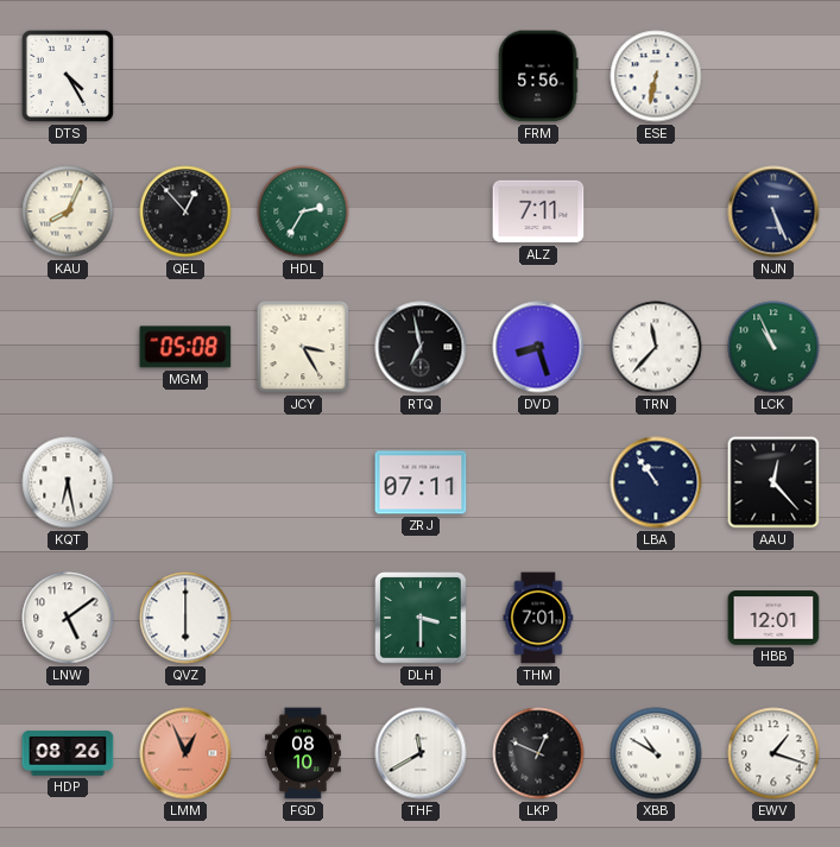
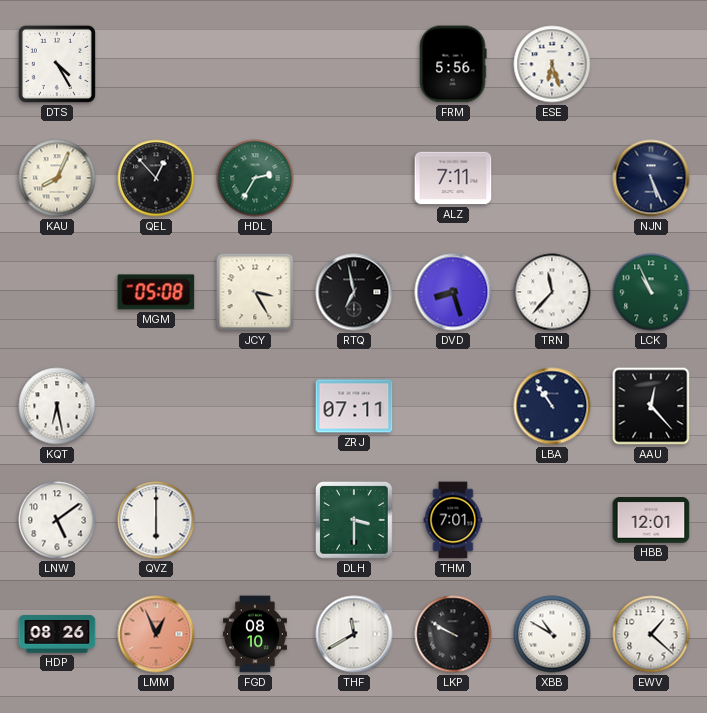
ESE: 6:32 -> 6:27 (552, 64)
LKP: 12:49 -> 9:50 (453, 634)
EWV: 1:18 -> 1:22 (651, 634)
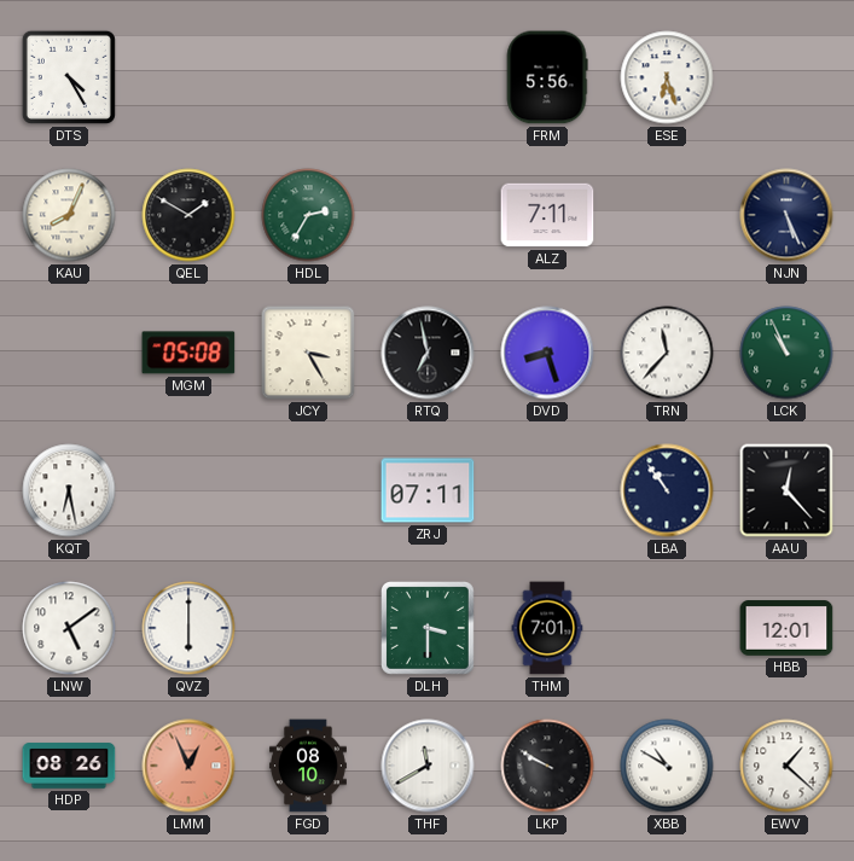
QEL: 12:53 -> 1:50 (188, 215)
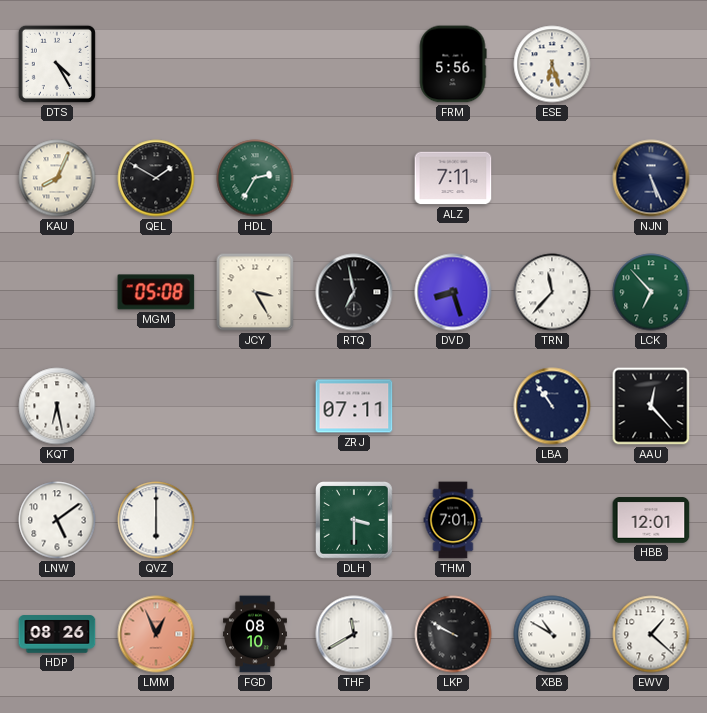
LCK: 10:56 -> 6:53 (651, 292)
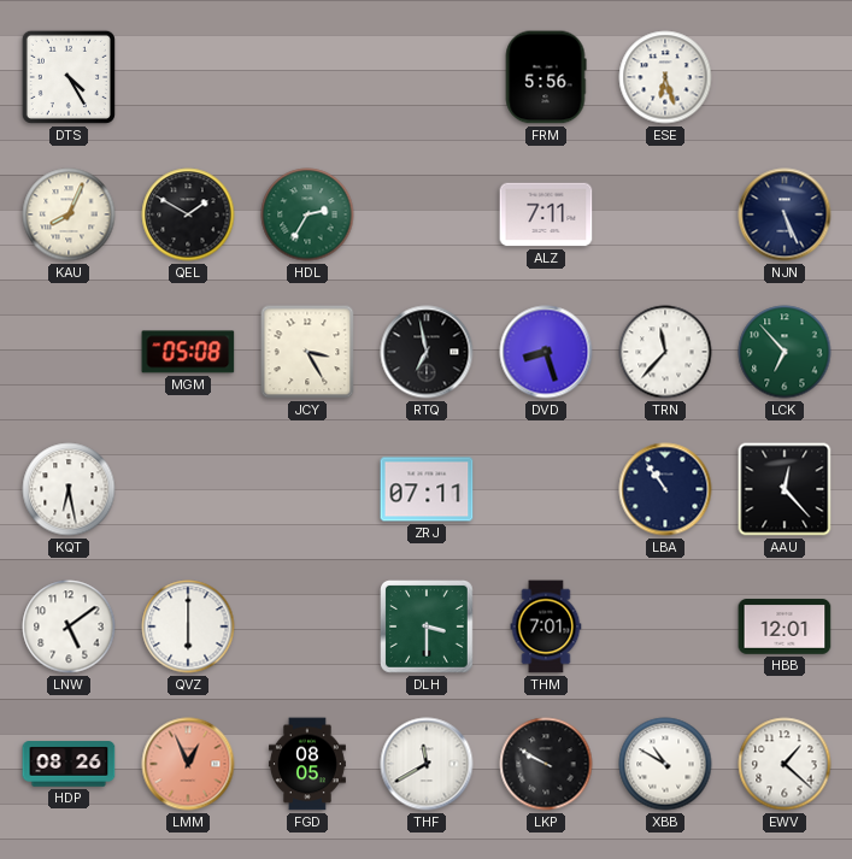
FGD: 08:10 -> 08:05 (307, 764)
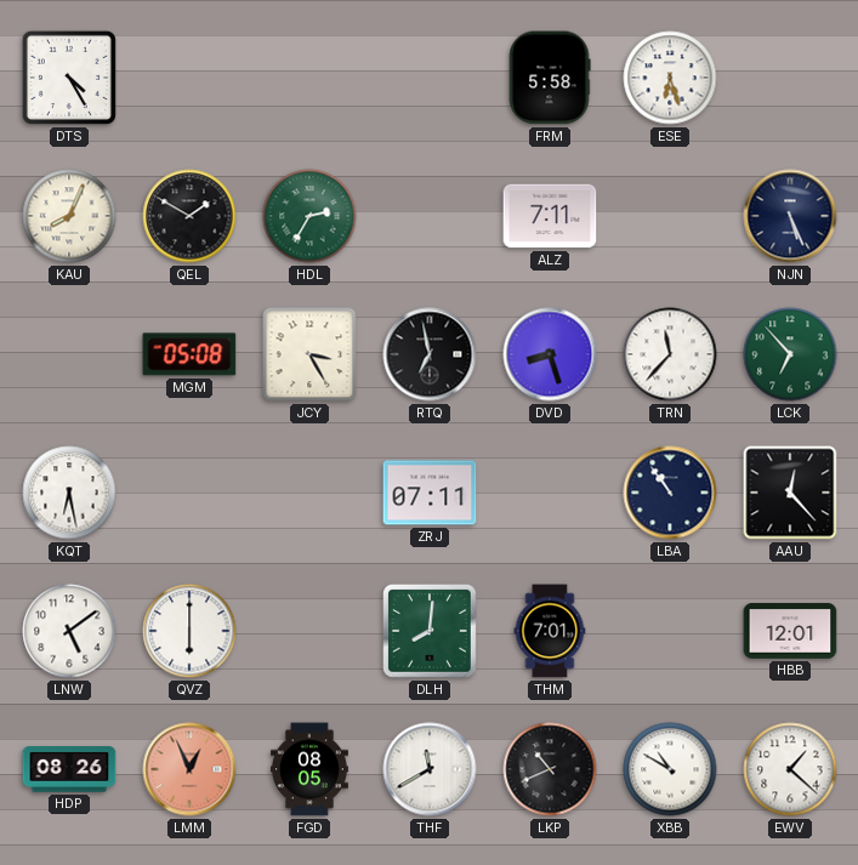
FRM: 5:56 -> 5:58 (550, 78)
DLH: 3:30 -> 8:01 (431, 632)
LKP: 9:50 -> 10:41 (550, 769)
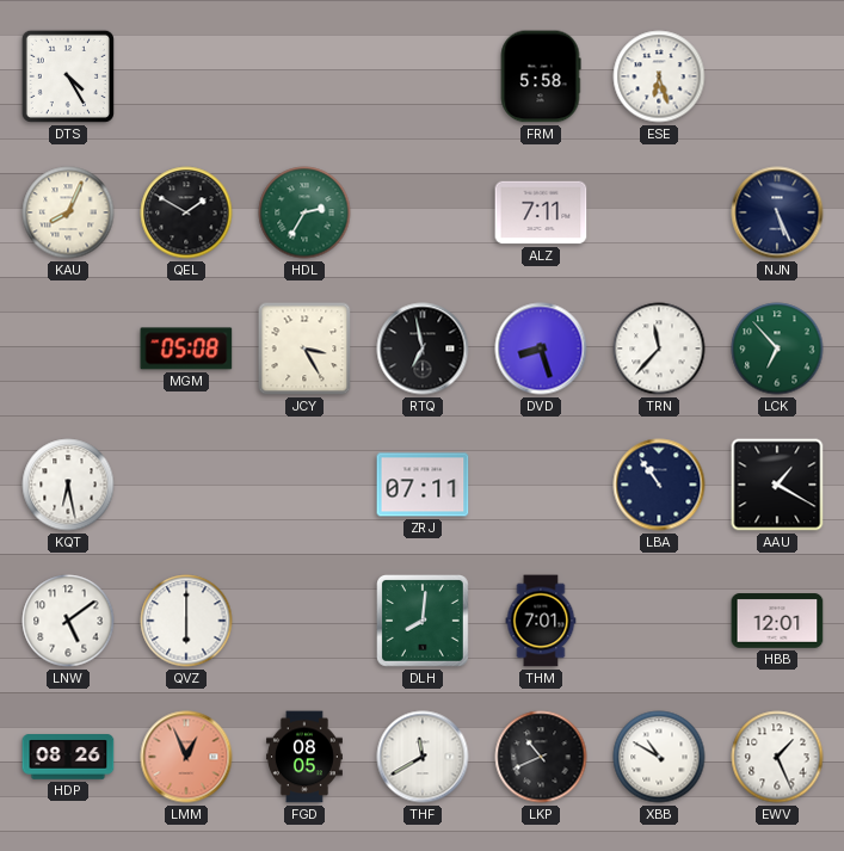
AAU: 12:23 -> 1:20 (777, 485)
EWV: 1:22 -> 1:26 (777, 757)
